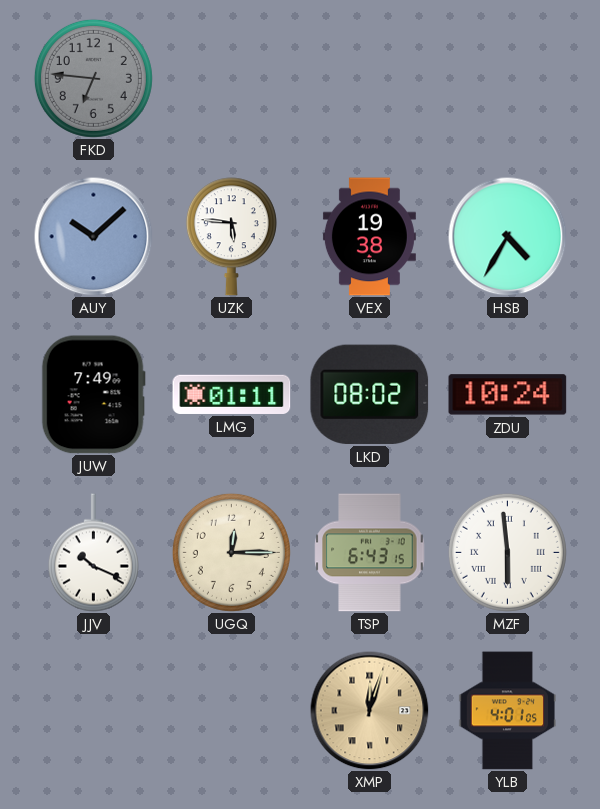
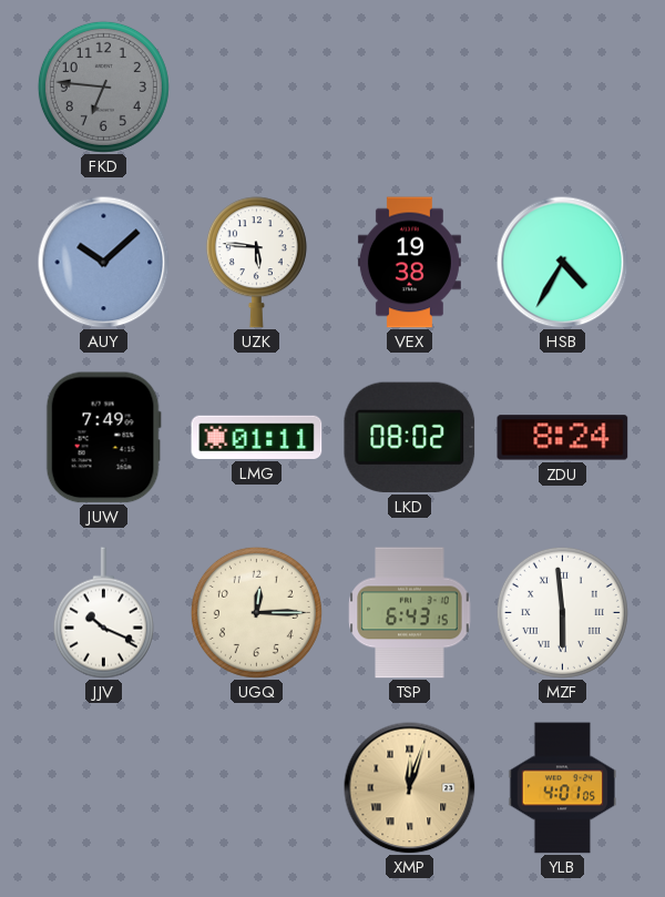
ZDU: 10:24 -> 8:24 (563, 438)
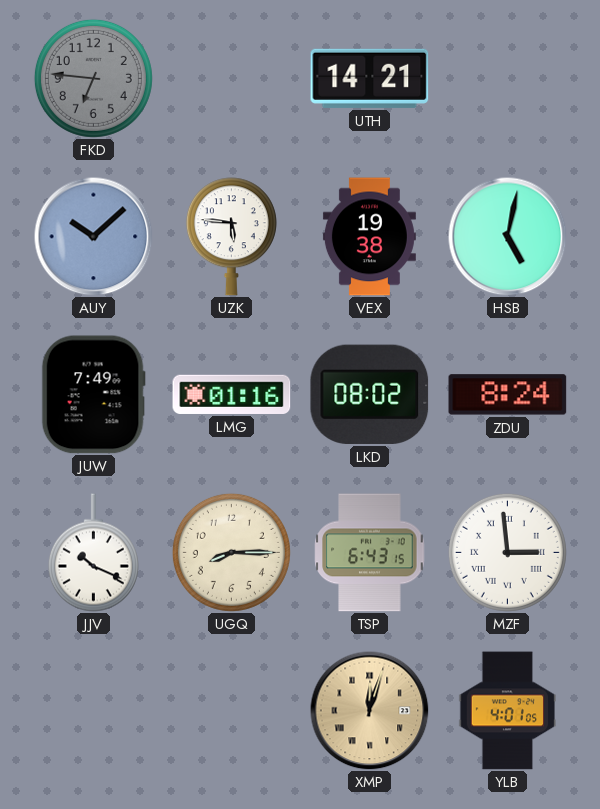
UTH: none -> 14:21 (370, 78)
HSB: 4:35 -> 5:02 (508, 237)
LMG: 01:11 -> 01:16 (232, 394)
UGQ: 12:15 -> 8:15 (231, 552)
MZF: 5:59 -> 2:59 (507, 552)
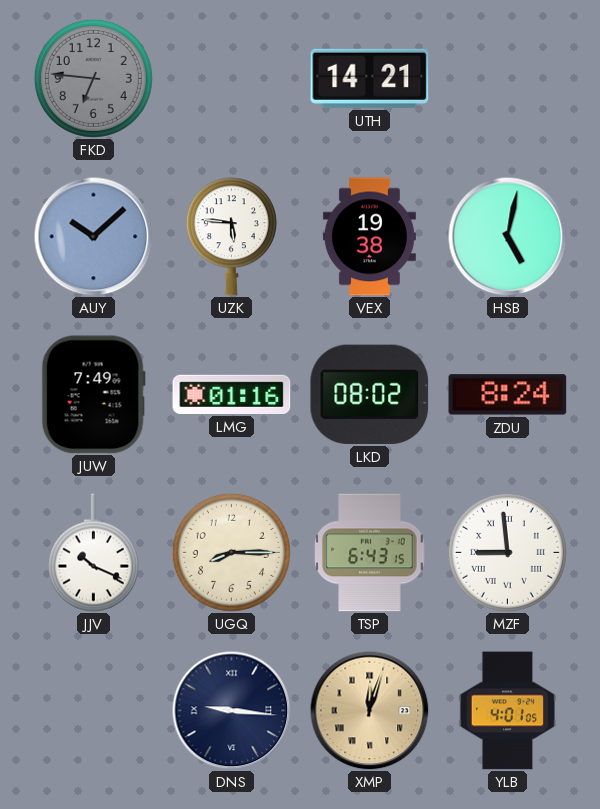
MZF: 2:59 -> 8:59 (507, 552)
DNS: none -> 9:16 (232, 711)
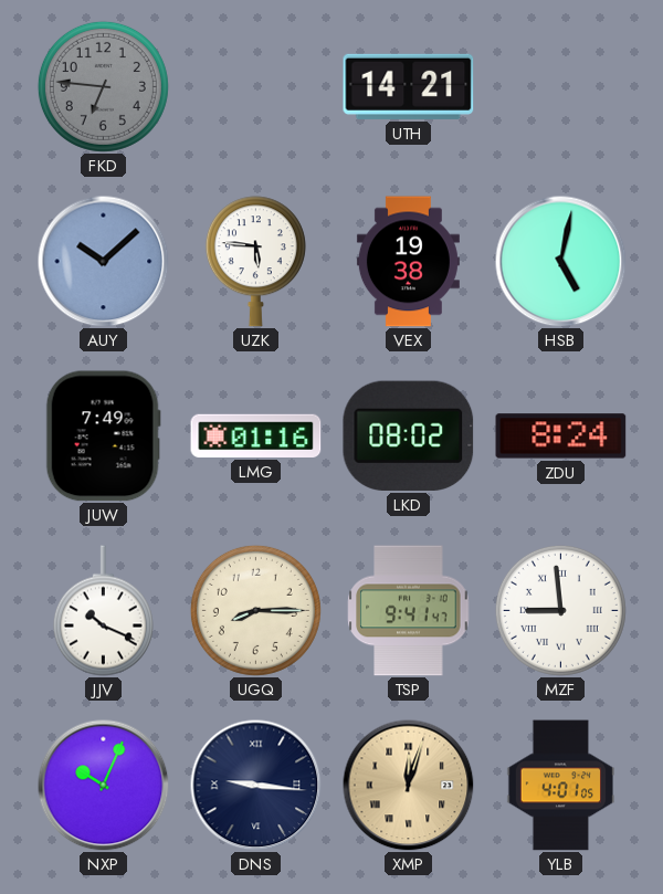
TSP: 6:43 -> 9:41 (409, 611)
NXP: none -> 10:04 (104, 786)
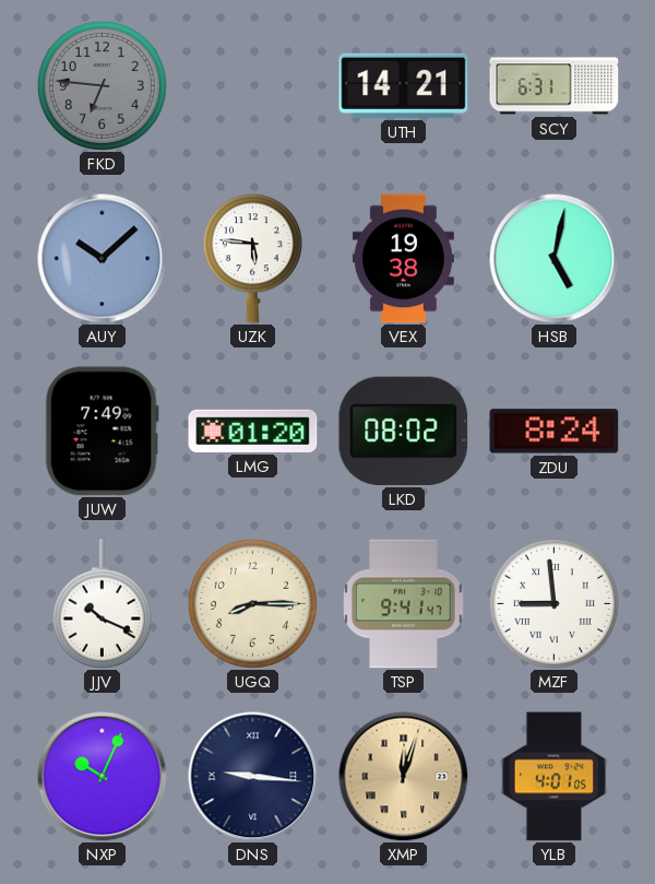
SCY: none -> 6:31 (555, 86)
LMG: 01:16 -> 01:20 (253, 431)
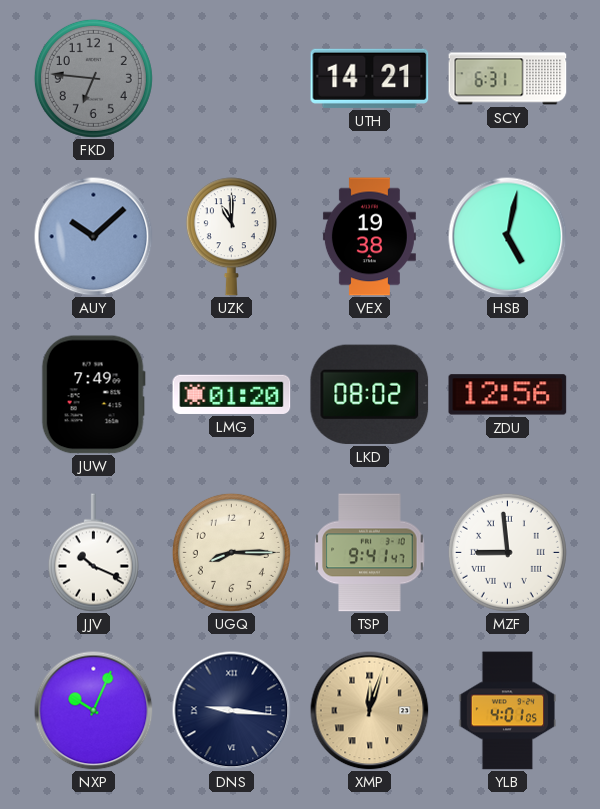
UZK: 5:46 -> 11:00 (231, 237)
ZDU: 8:24 -> 12:56 (508, 395)
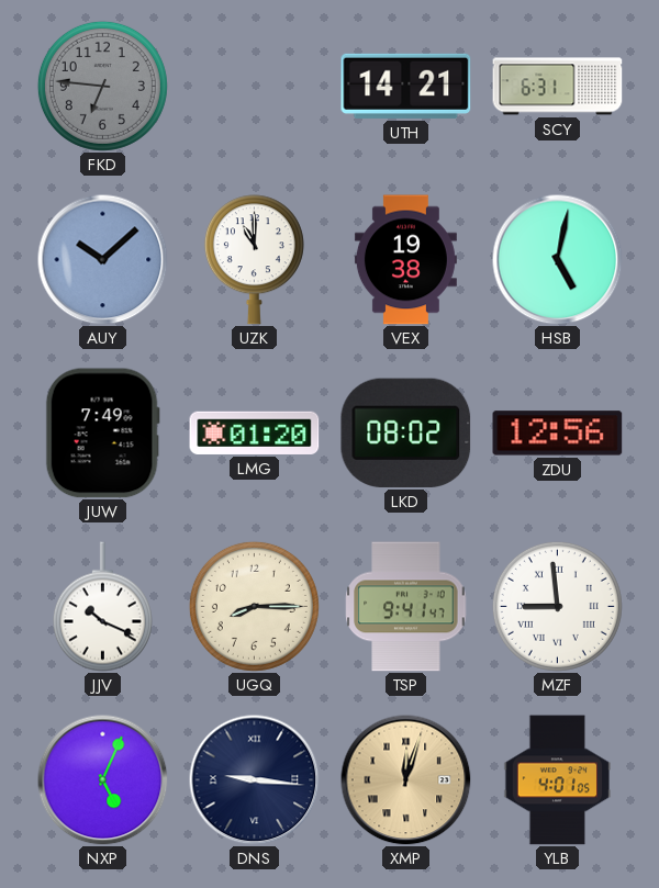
NXP: 10:04 -> 5:04 (103, 780)
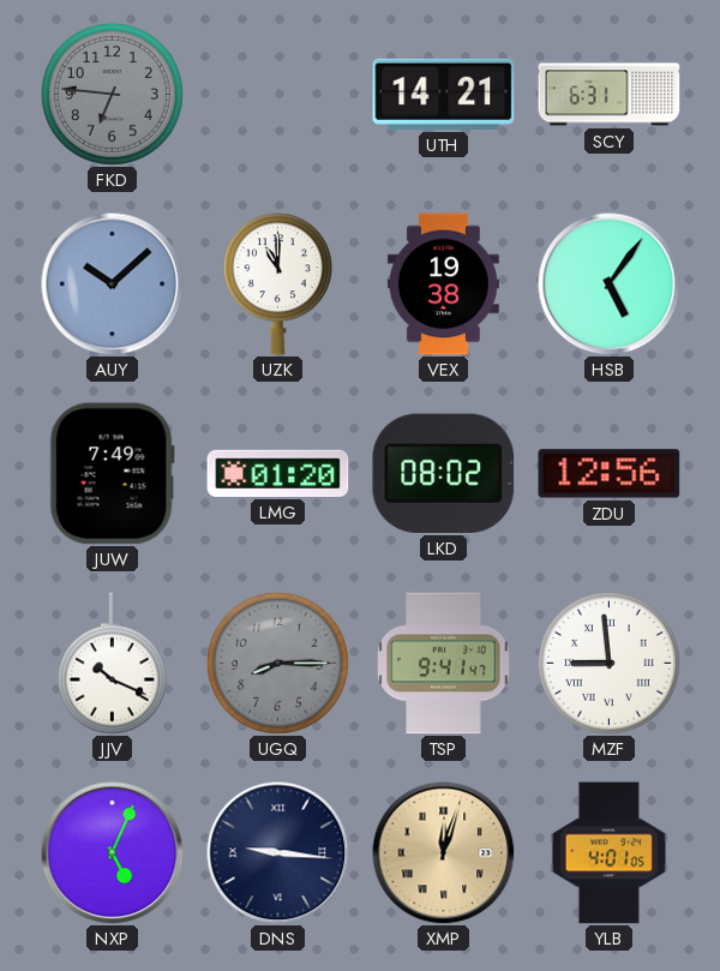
HSB: 5:02 -> 5:06 (610, 284)
UGQ dial: cream -> grey (277, 663)
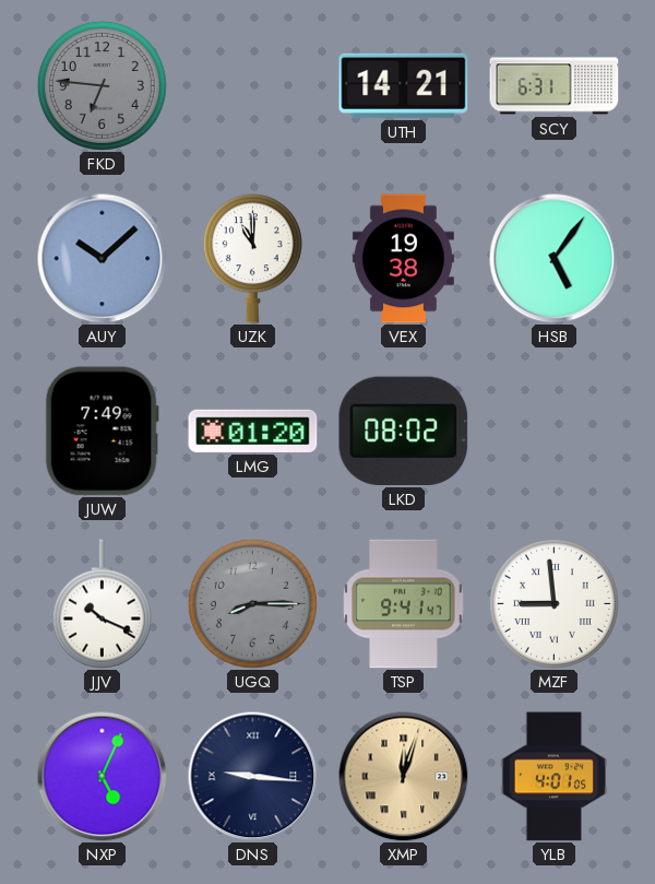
ZDU: 12:56 -> none (610, 474)
